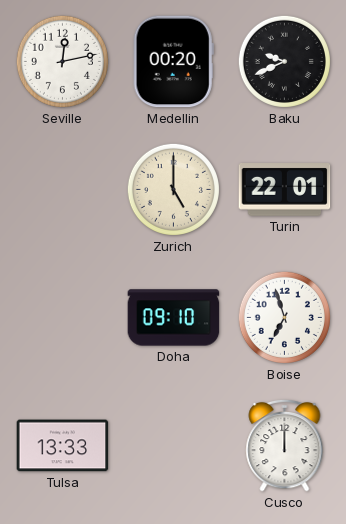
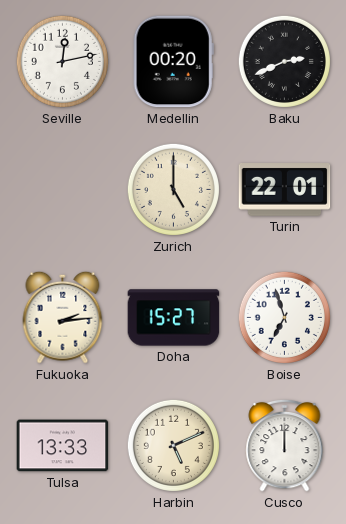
Baku: 9:41 -> 2:41 (284, 61)
Fukuoka: none -> 2:14 (63, 317)
Doha: 09:10 -> 15:27 (174, 318)
Harbin: none -> 5:11 (173, 445)
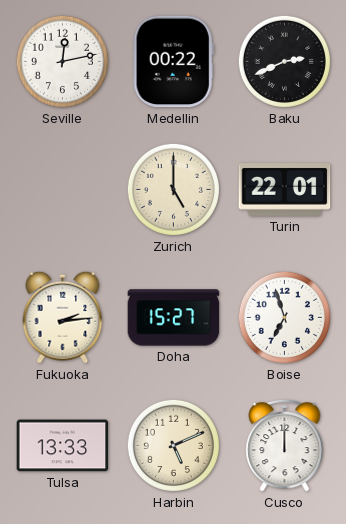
Medellin: 00:20 -> 00:22 (173, 62)
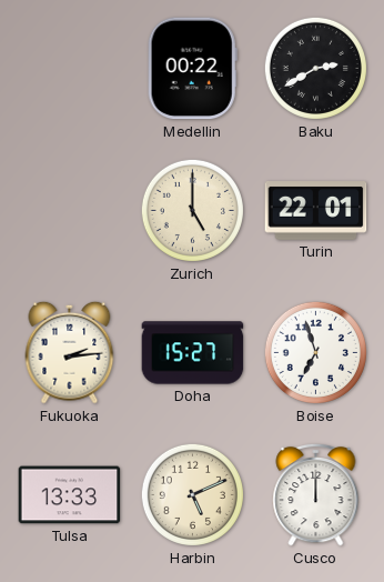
Seville: 12:13 -> none (62, 61)
Baku: 2:41 -> 2:40 (315, 68)
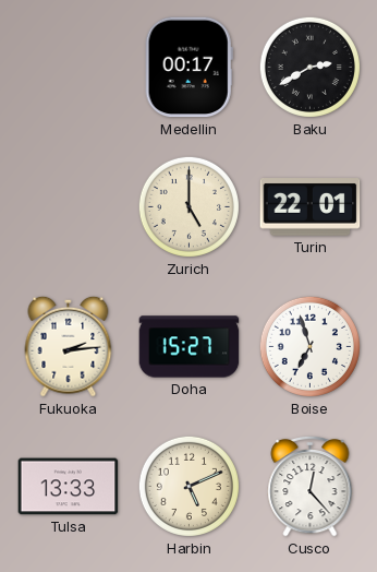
Medellin: 00:22 -> 00:17 (188, 68)
Cusco: 12:00 -> 12:23 (311, 486)
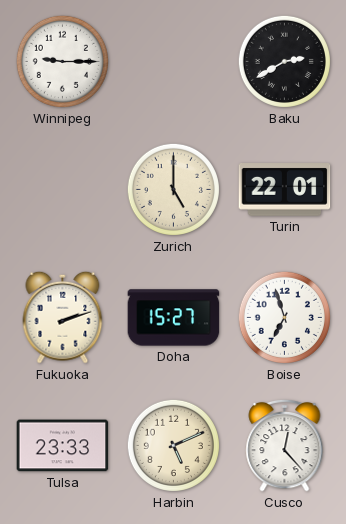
Winnipeg: none -> 9:15 (62, 61)
Medellin: 00:17 -> none (188, 68)
Fukuoka: 2:14 -> 2:12 (63, 317)
Tulsa: 13:33 -> 23:33 (63, 446)
